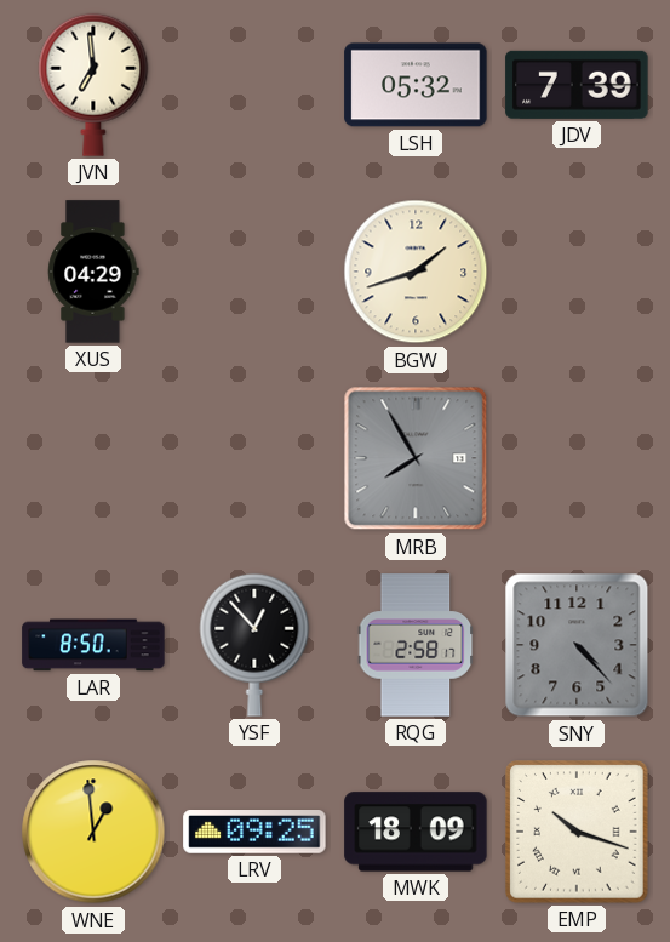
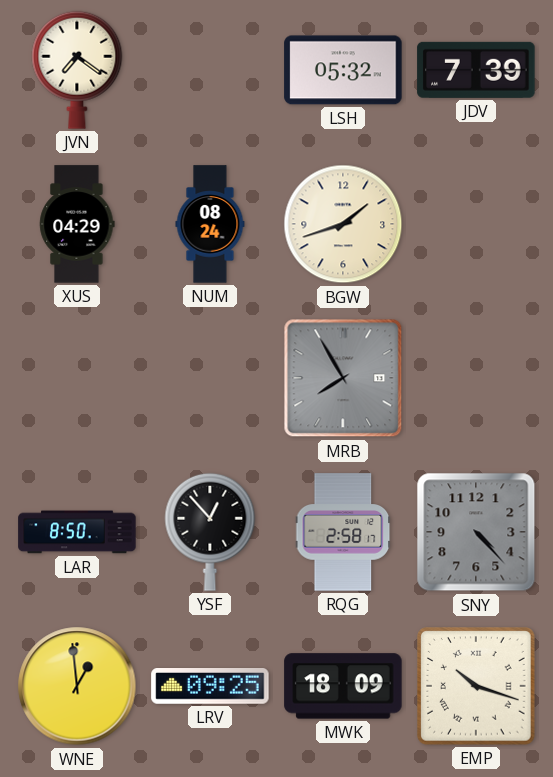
JVN: 6:59 -> 7:21 (77, 70)
NUM: none -> 08:24 (210, 224)
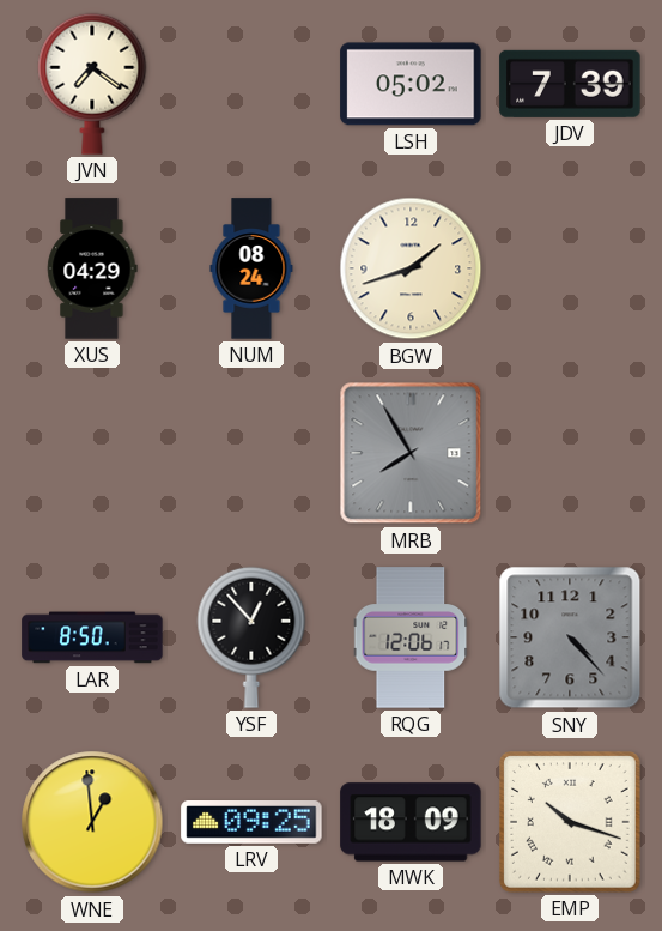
LSH: 05:32 -> 05:02 (411, 84)
RQG: 2:58 -> 12:06 (411, 637)
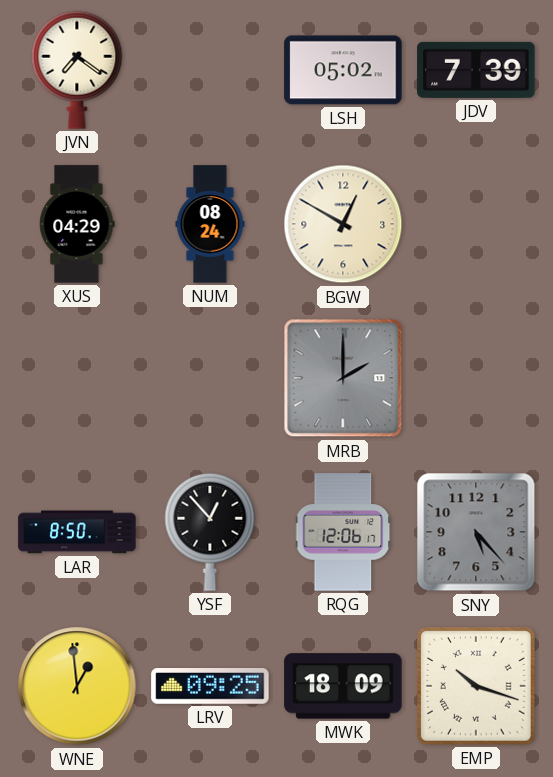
BGW: 1:42 -> 12:50 (343, 224)
MRB: 7:55 -> 2:00 (343, 378)
SNY: 4:23 -> 5:23 (476, 532)
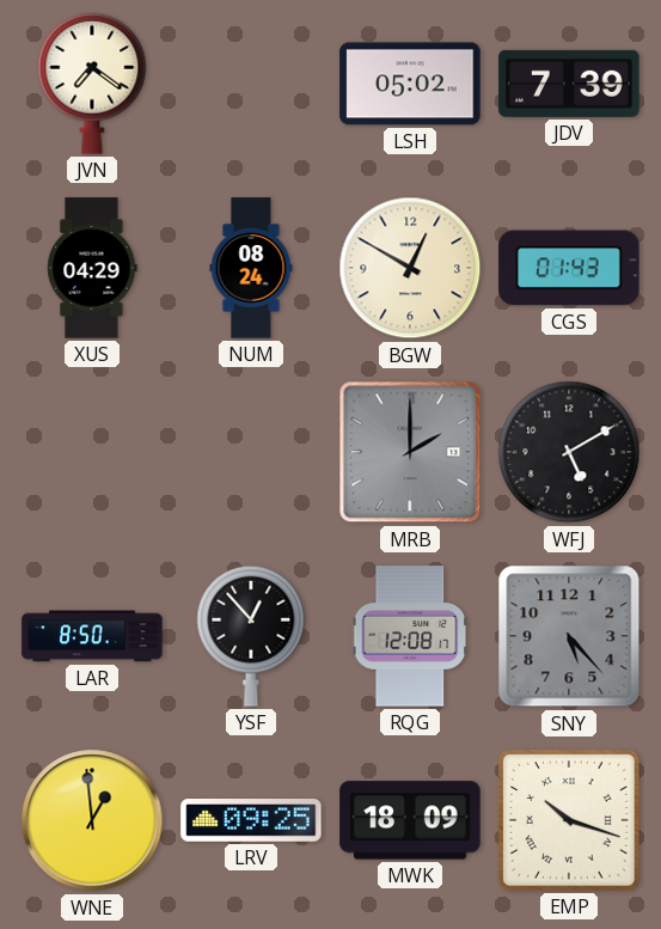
CGS: none -> 01:43 (569, 268)
WFJ: none -> 5:10 (569, 452)
RQG: 12:06 -> 12:08 (410, 636)
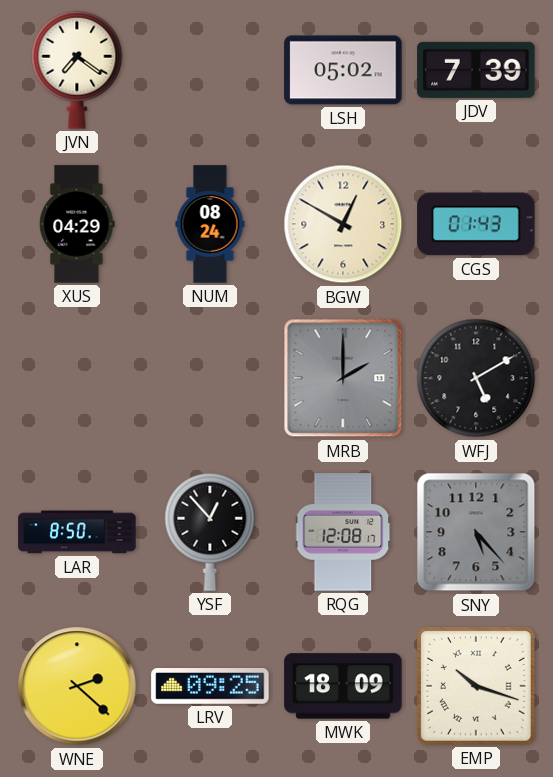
WNE: 12:59 -> 2:22 (77, 686)
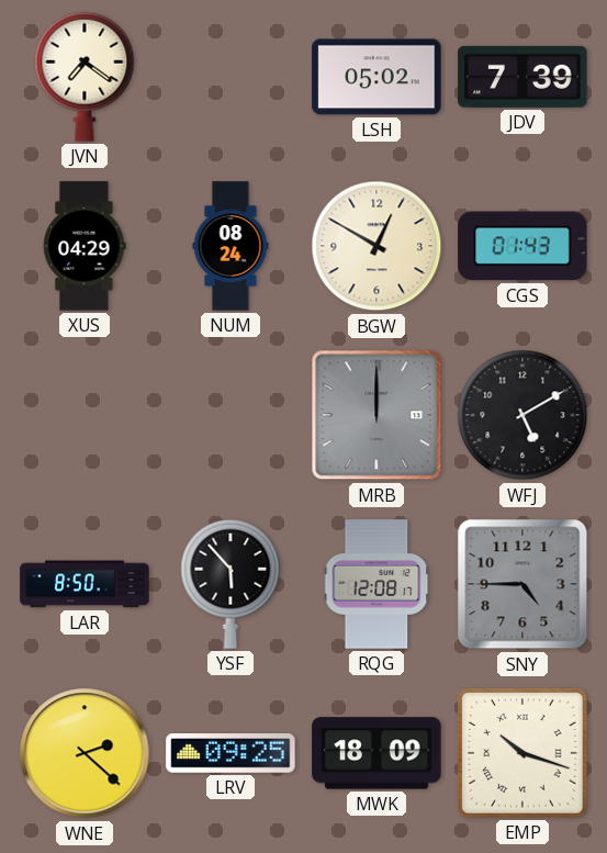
MRB: 2:00 -> 12:00 (376, 415)
YSF: 12:53 -> 5:53 (231, 584)
SNY: 5:23 -> 4:45 (522, 584)
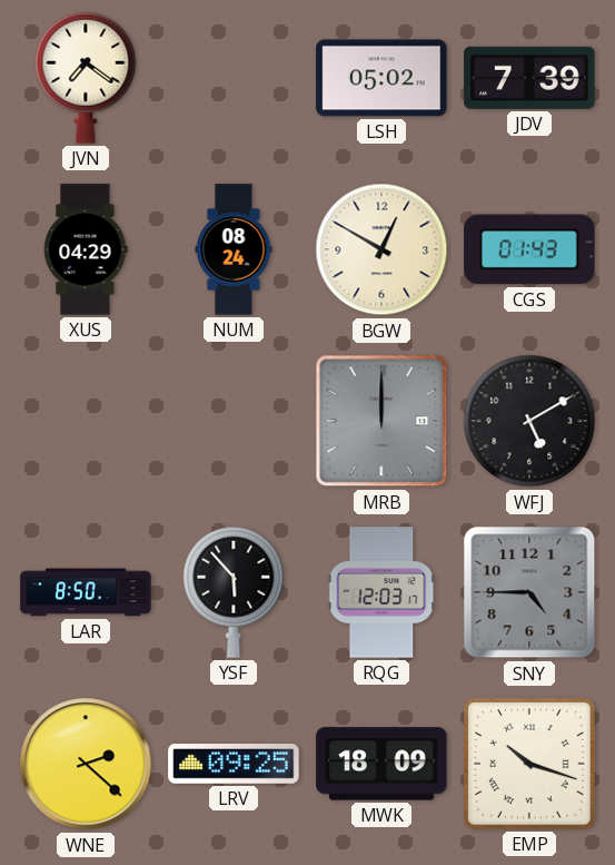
RQG: 12:08 -> 12:03 (381, 592)
